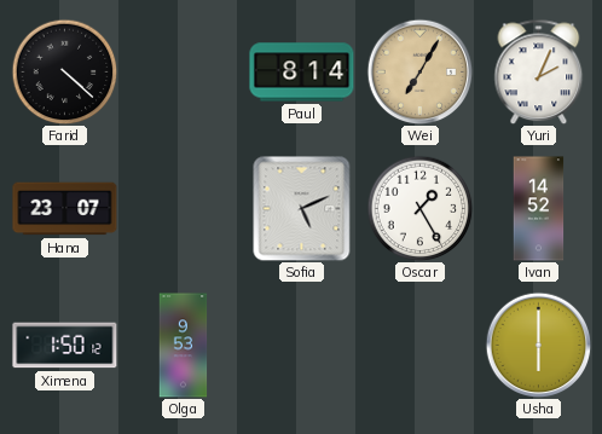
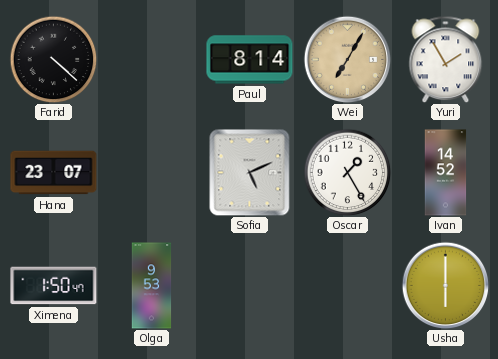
Yuri: 2:04 -> 1:55 (446, 59)
Ximena: 1:50:12 -> 1:50:47 (54, 286)
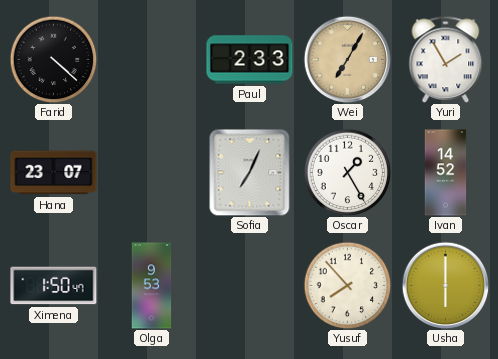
Paul: 8:14 -> 2:33 (250, 60)
Sofia: 5:11 -> 7:04 (250, 172)
Yusuf: none -> 7:53 (347, 285)
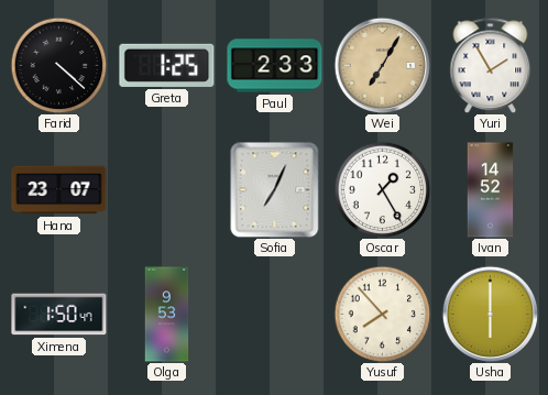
Greta: none -> 1:25 (167, 65)
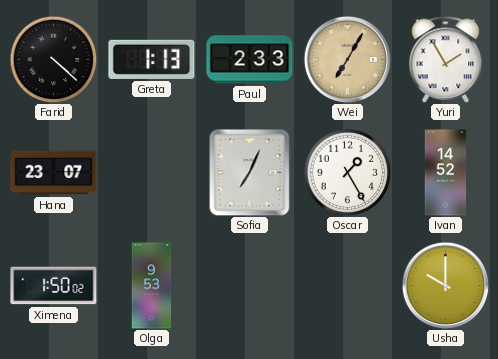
Greta: 1:25 -> 1:13 (152, 59)
Ximena: 1:50:47 -> 1:50:02 (54, 286)
Yusuf: 7:53 -> none (382, 314)
Usha: 6:00 -> 10:00 (445, 285)
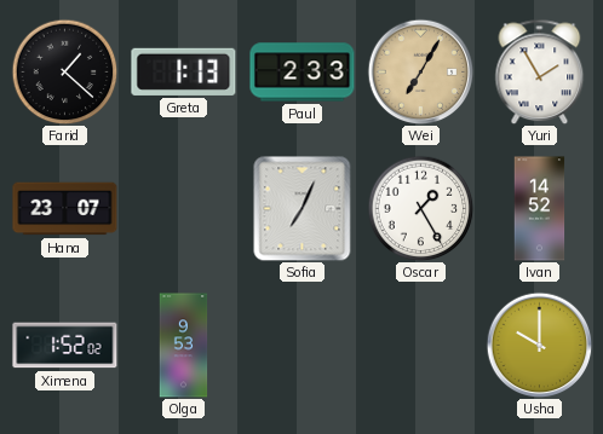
Farid: 4:22 -> 1:22 (64, 71)
Ximena: 1:50 -> 1:52 (65, 346)
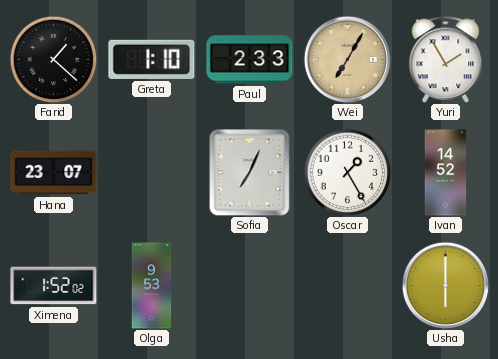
Greta: 1:13 -> 1:10 (152, 59)
Usha: 10:00 -> 6:00 (445, 285)
